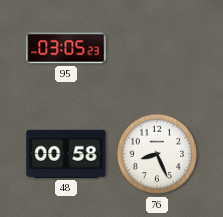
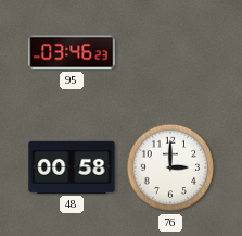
95: 03:05 -> 03:46 (72, 52)
76: 8:26 -> 3:00 (170, 167)
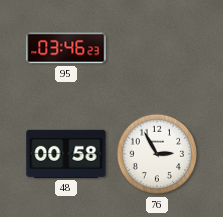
76: 3:00 -> 2:55 (157, 154)
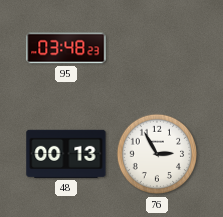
95: 03:46 -> 03:48 (66, 48)
48: 00:58 -> 00:13 (66, 154)
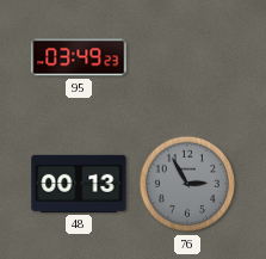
95: 03:48 -> 03:49 (79, 57)
76 dial: white -> grey (187, 184)
